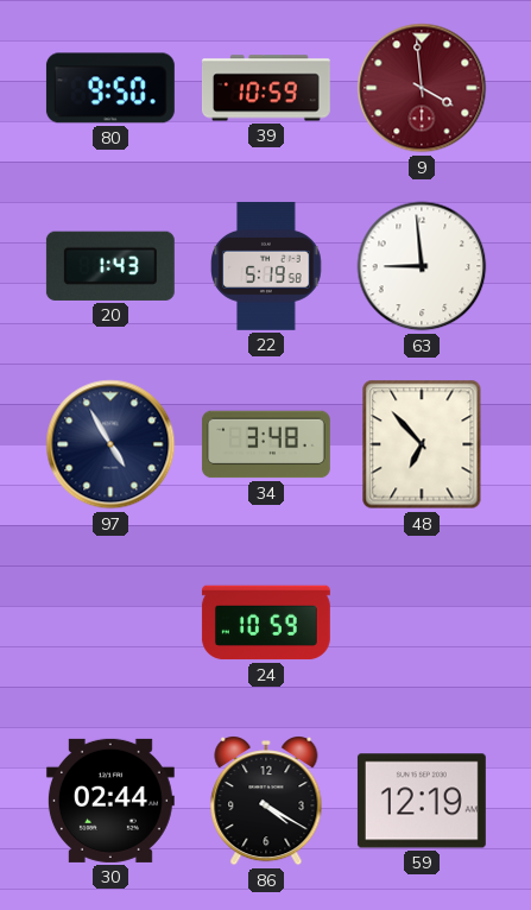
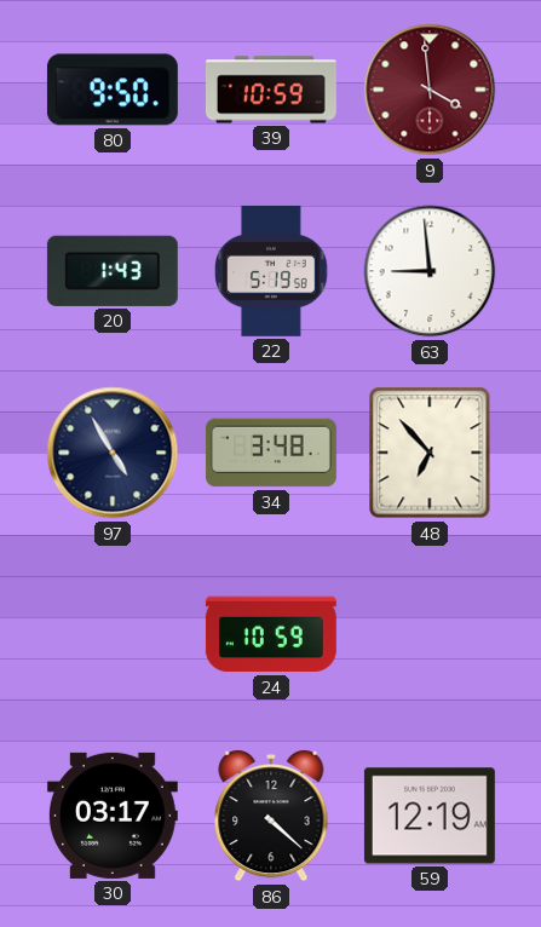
30: 02:44 -> 03:17 (113, 816)
86: 4:20 -> 4:22 (271, 817)
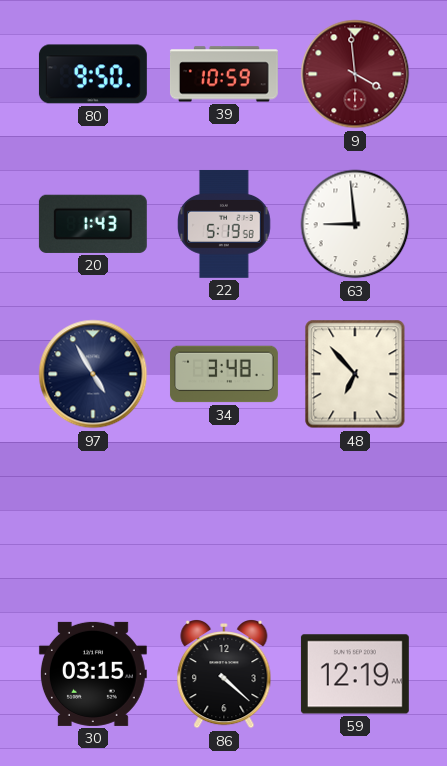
24: 10:59 -> none (271, 634)
30: 03:17 -> 03:15 (93, 674)
